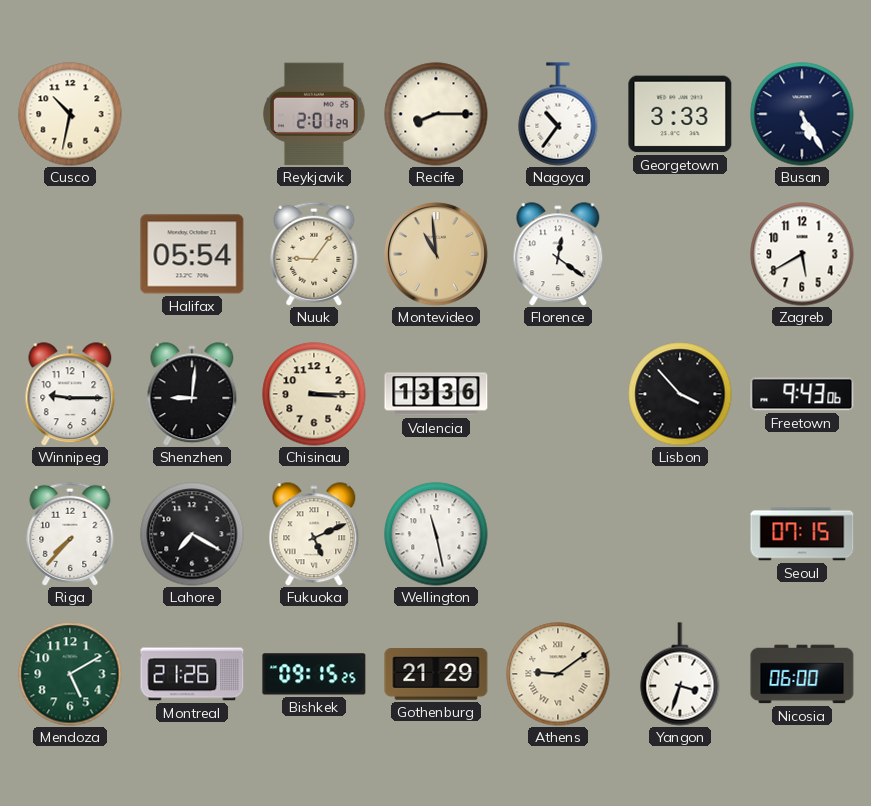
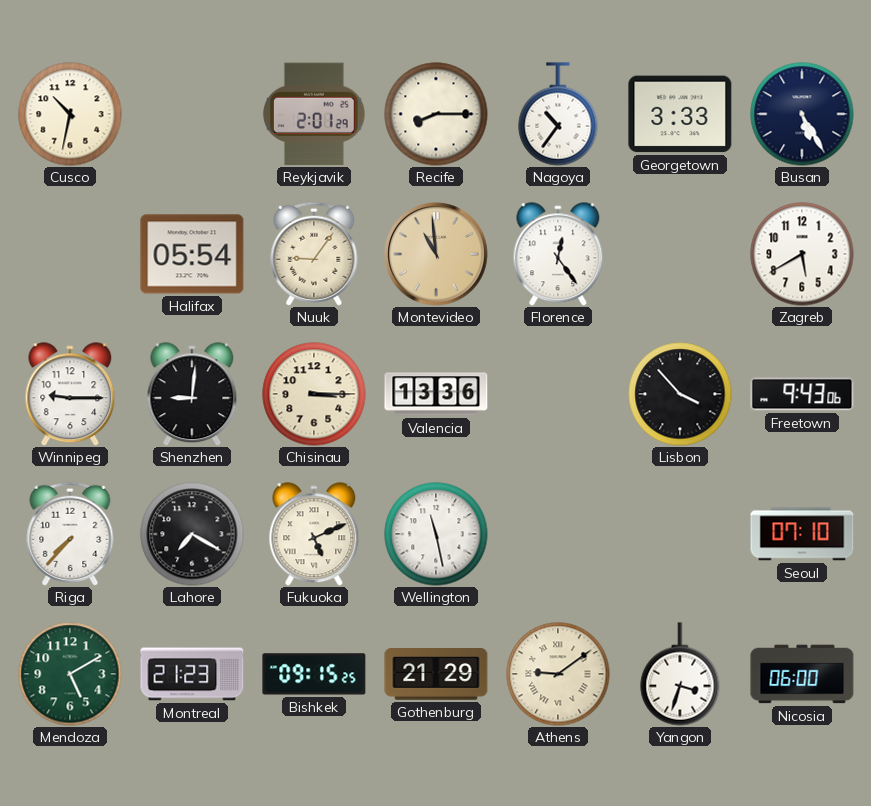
Florence: 12:21 -> 12:24 (558, 254)
Seoul: 07:15 -> 07:10 (802, 534)
Montreal: 21:26 -> 21:23 (192, 674)
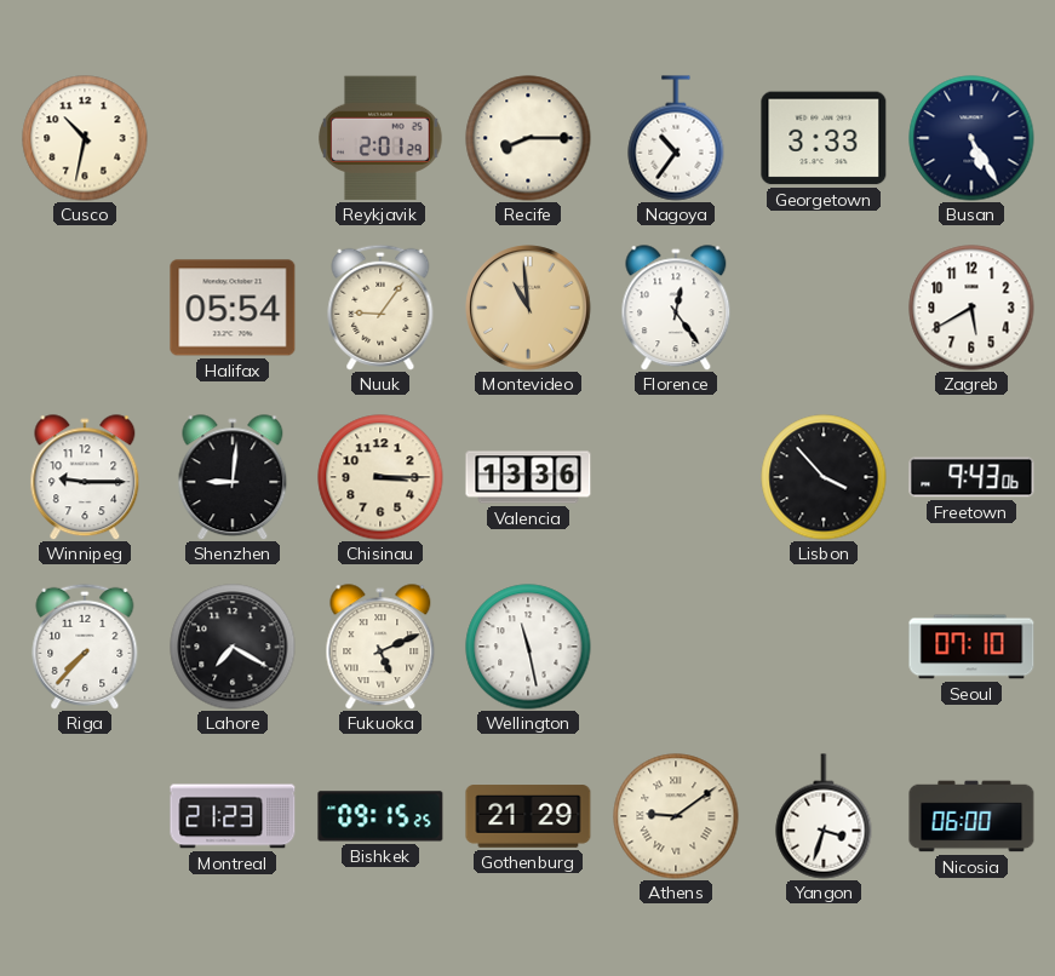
Mendoza: 5:10 -> none (70, 674)
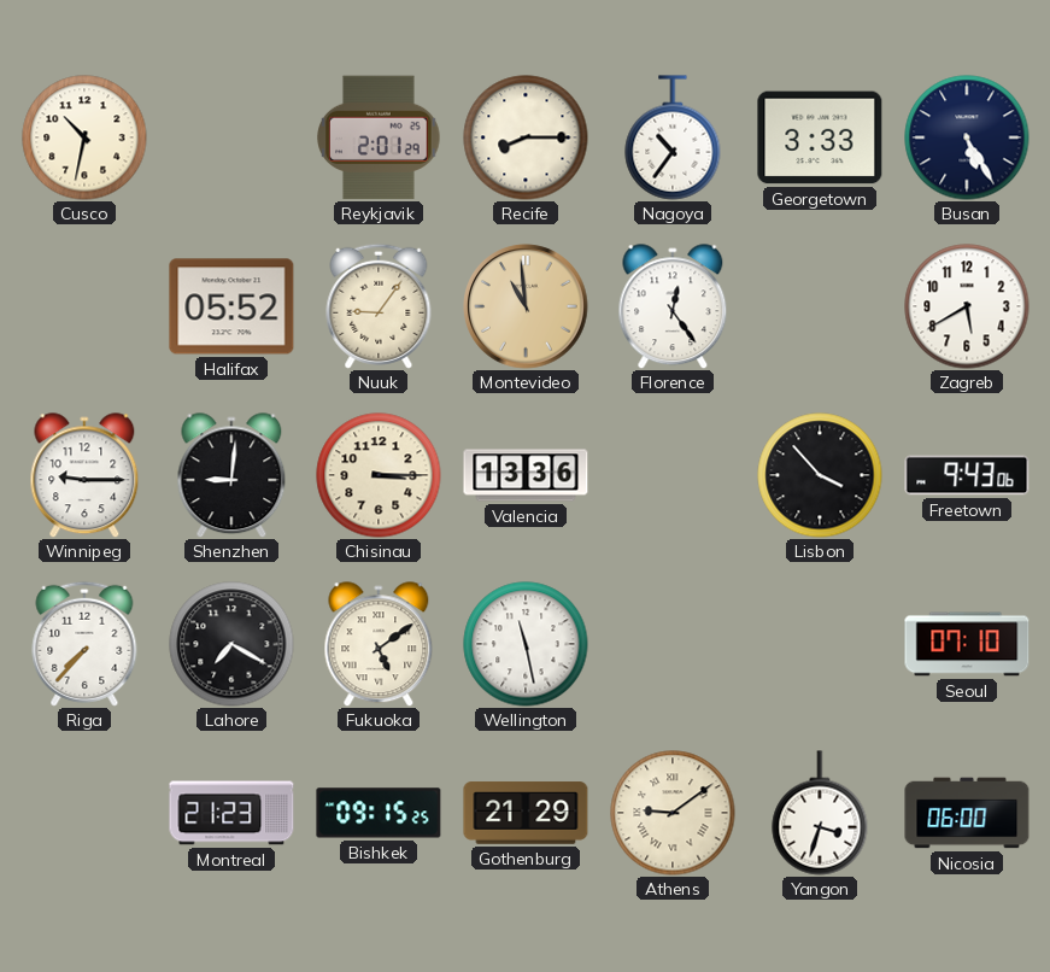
Halifax: 05:54 -> 05:52 (231, 306)
Fukuoka: 5:11 -> 5:09 (379, 644)
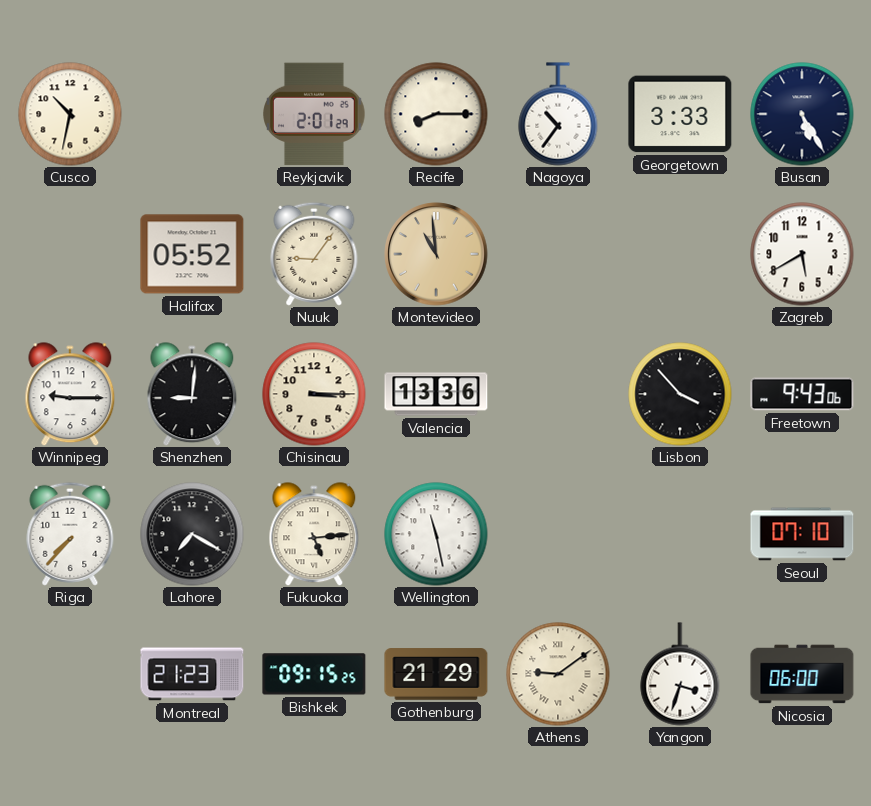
Florence: 12:24 -> none (673, 306)
Fukuoka: 5:09 -> 5:14 (314, 534)
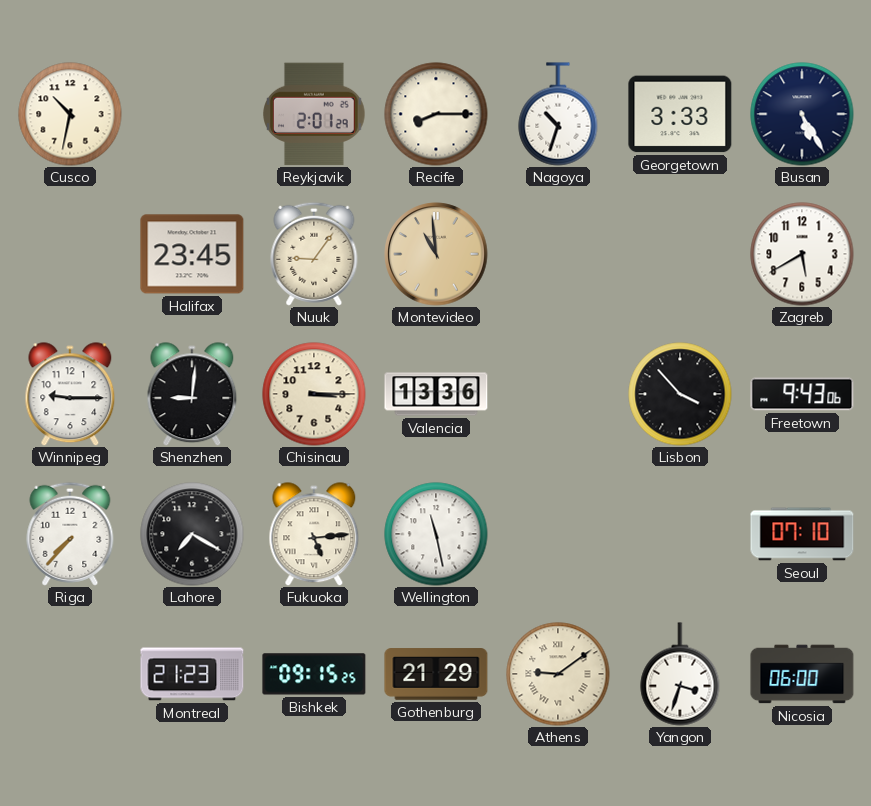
Nagoya: 10:36 -> 10:33 (558, 114)
Halifax: 05:52 -> 23:45 (192, 254)
